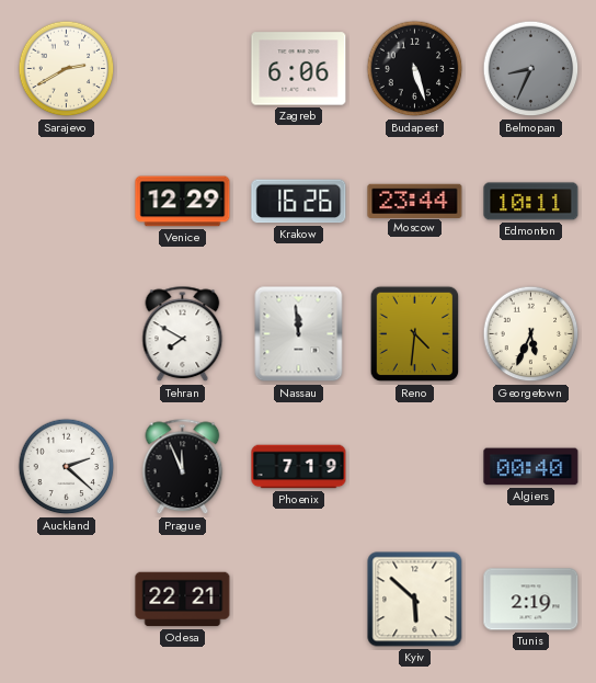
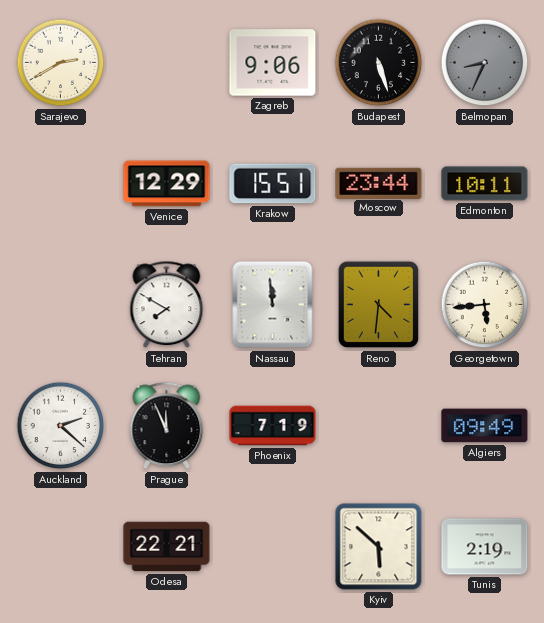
Zagreb: 6:06 -> 9:06 (273, 63)
Krakow: 16:26 -> 15:51 (273, 184)
Georgetown: 5:34 -> 5:44 (485, 305)
Algiers: 00:40 -> 09:49 (485, 426)
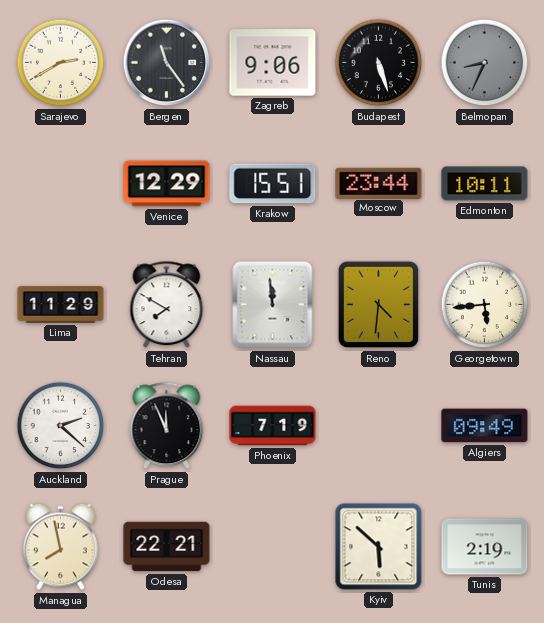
Bergen: none -> 11:24 (167, 63)
Lima: none -> 11:29 (61, 305)
Managua: none -> 7:58 (61, 547)
